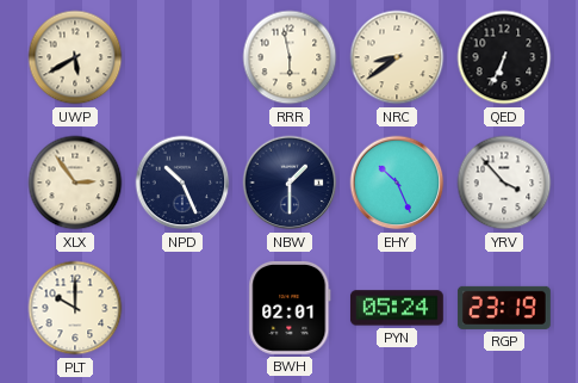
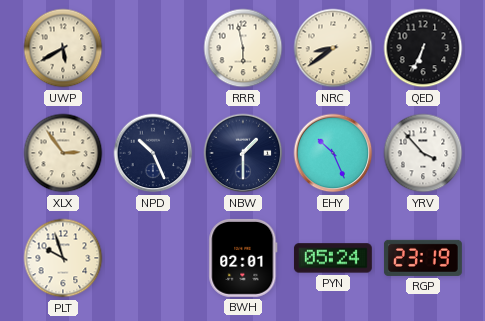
PLT: 10:00 -> 9:57 (63, 258)
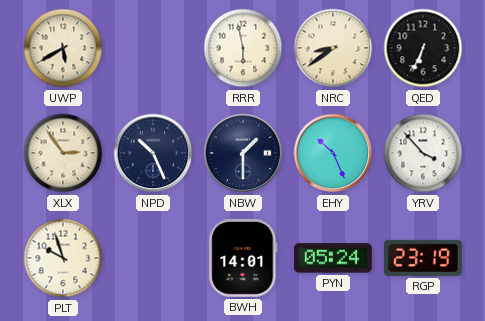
BWH: 02:01 -> 14:01 (243, 258)
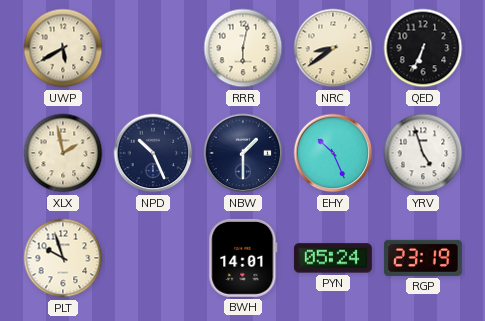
RRR: 5:58 -> 6:02 (243, 48)
XLX: 2:54 -> 1:58 (63, 153)
YRV: 3:53 -> 4:57 (423, 153)
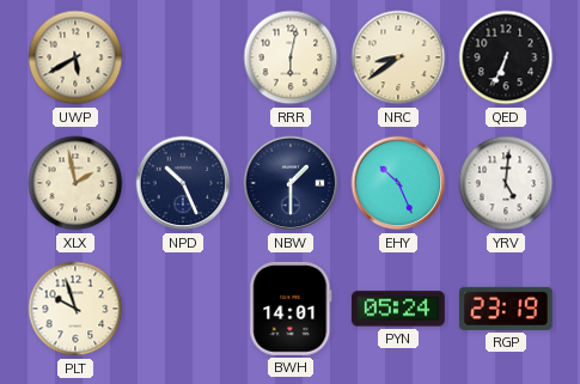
YRV: 4:57 -> 5:01 (506, 183)
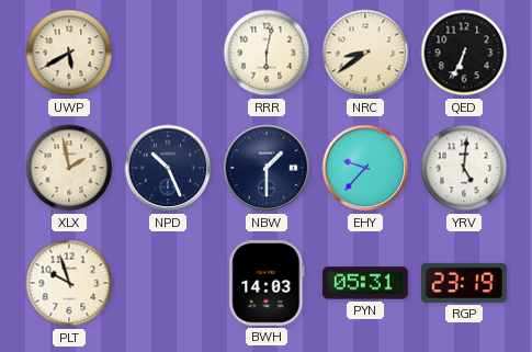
EHY: 10:26 -> 9:37 (365, 168)
BWH: 14:01 -> 14:03 (267, 283)
PYN: 05:24 -> 05:31 (365, 283)
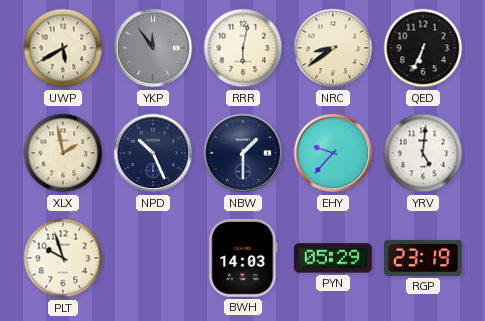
YKP: none -> 11:54 (153, 48)
PYN: 05:31 -> 05:29 (333, 258)
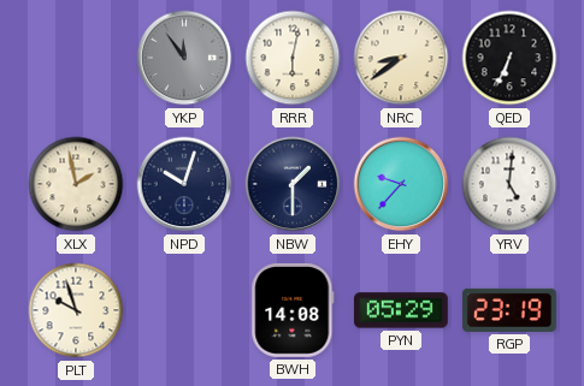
UWP: 5:40 -> none (63, 48)
NPD: 10:26 -> 10:03 (184, 184)
BWH: 14:03 -> 14:08 (293, 310)
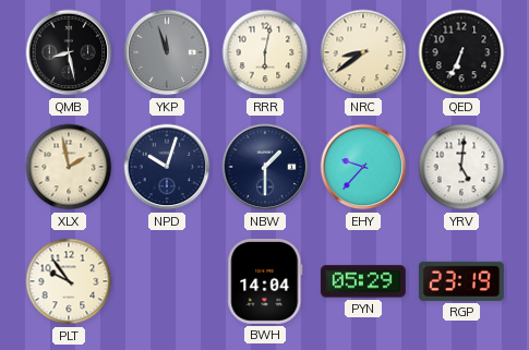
QMB: none -> 8:28 (69, 52)
YKP: 11:54 -> 11:57 (167, 52)
PLT: 9:57 -> 9:54 (69, 281)
BWH: 14:08 -> 14:04 (265, 281)
